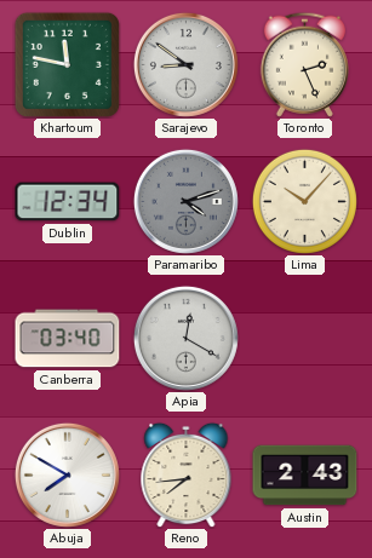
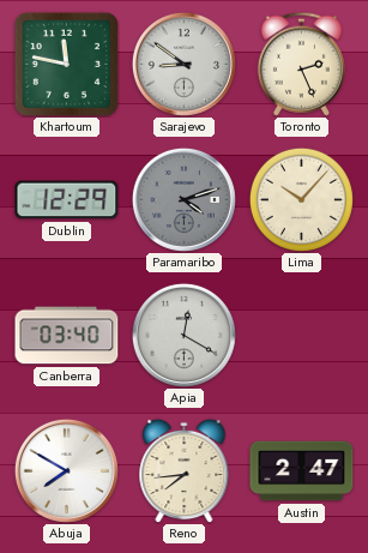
Dublin: 12:34 -> 12:29 (67, 200)
Austin: 2:43 -> 2:47 (302, 471)
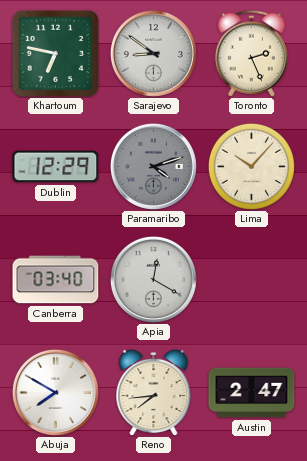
Khartoum: 11:47 -> 6:47 (55, 53)
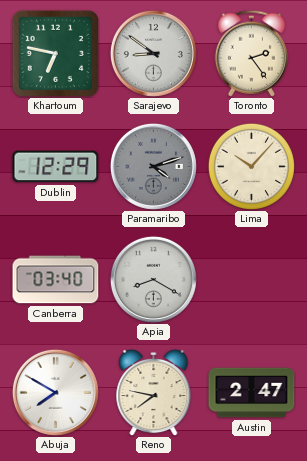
Toronto: 2:26 -> 2:24 (251, 53)
Apia: 12:20 -> 8:20 (153, 279)
Reno: 7:44 -> 7:47 (154, 392)
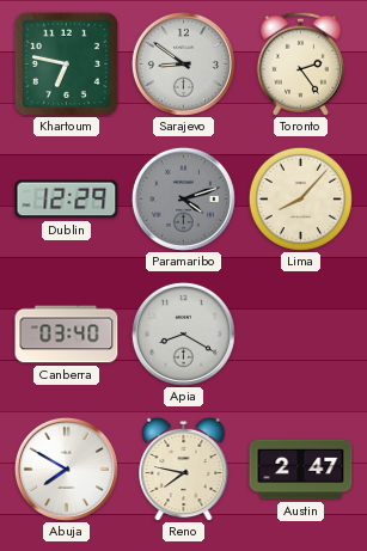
Lima: 10:07 -> 8:07 (300, 198)
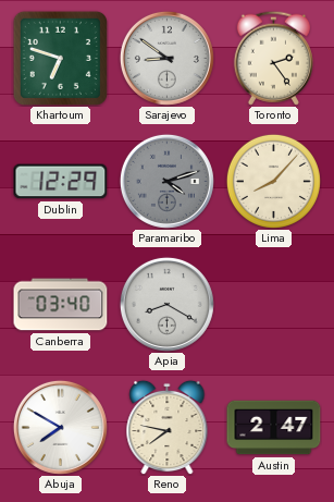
Khartoum: 6:47 -> 6:48 (60, 58)
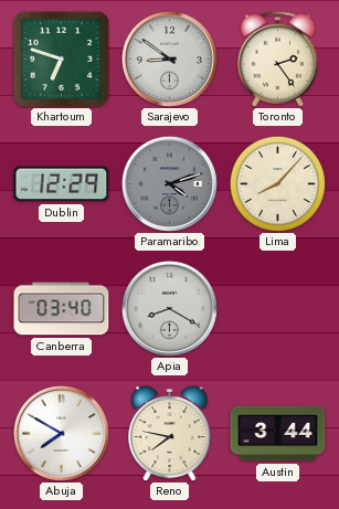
Austin: 2:47 -> 3:44 (278, 434)
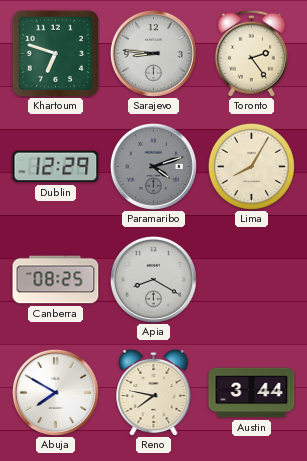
Sarajevo: 8:51 -> 8:46 (153, 53)
Lima: 8:07 -> 8:05 (251, 166)
Canberra: 03:40 -> 08:25 (56, 280)
